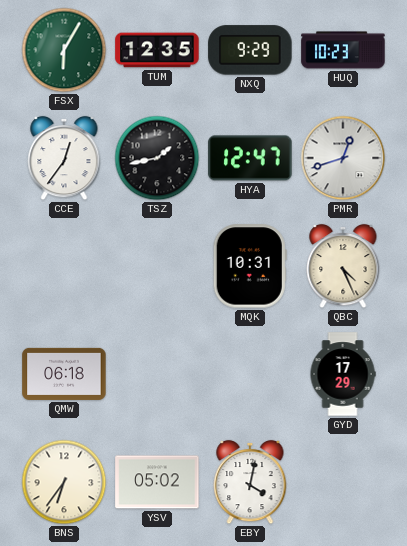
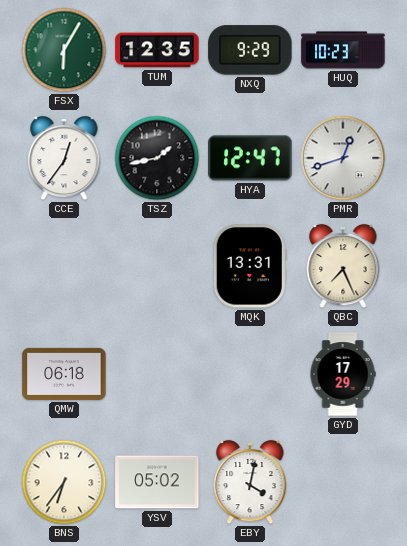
MQK: 10:31 -> 13:31 (250, 266)
QBC: 4:26 -> 7:26 (343, 266)
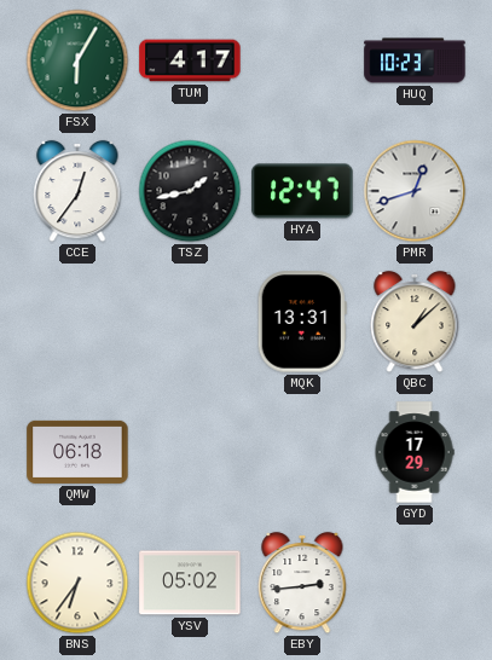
TUM: 12:35 -> 4:17 (190, 60)
NXQ: 9:29 -> none (250, 50)
QBC: 7:26 -> 1:08 (415, 322)
EBY: 4:02 -> 2:44 (302, 583)
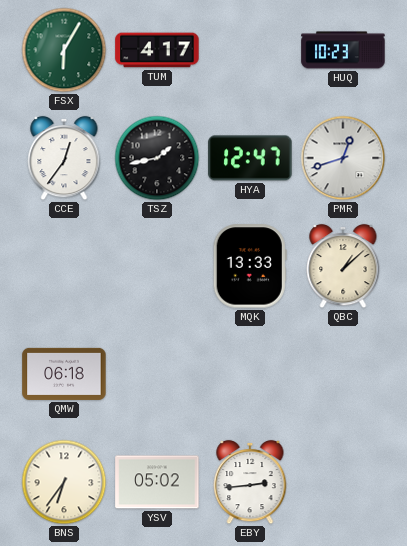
MQK: 13:31 -> 13:33 (250, 266)
GYD: 17:29 -> none (415, 452)
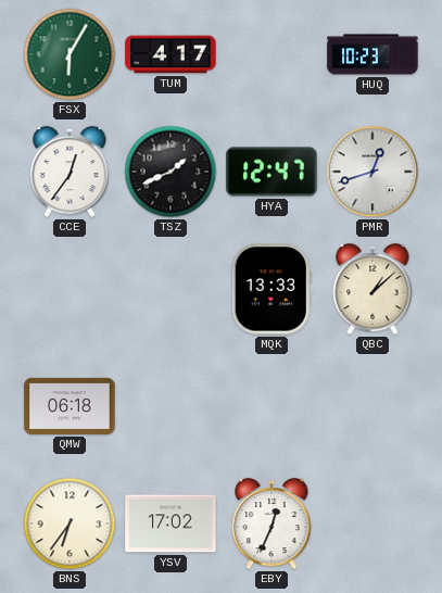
TSZ: 1:43 -> 1:41 (171, 172)
YSV: 05:02 -> 17:02 (171, 523)
EBY: 2:44 -> 12:34 (271, 523)
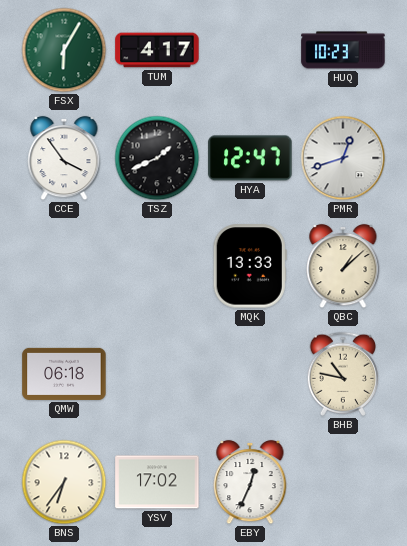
CCE: 12:36 -> 3:54 (64, 158)
BHB: none -> 10:47 (343, 374)
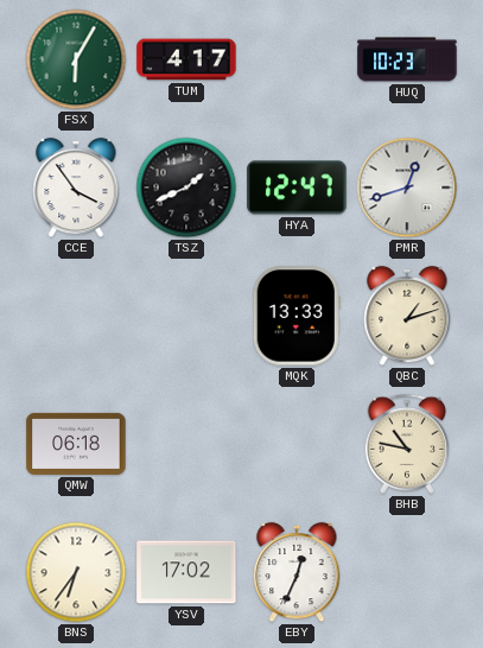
QBC: 1:08 -> 1:12 (407, 316)
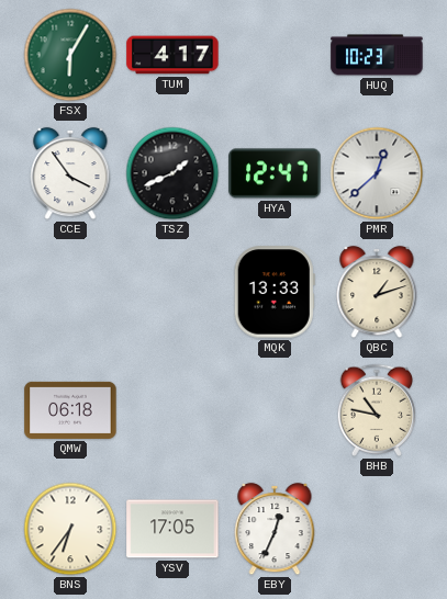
PMR: 12:42 -> 12:38 (377, 173)
YSV: 17:02 -> 17:05 (172, 529)
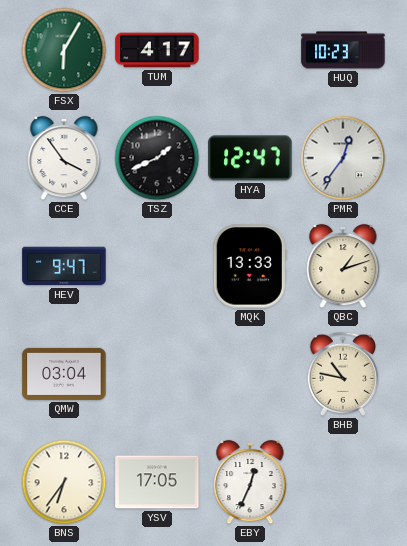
PMR: 12:38 -> 12:36 (343, 158)
HEV: none -> 9:47 (64, 266)
QMW: 06:18 -> 03:04 (64, 374)
